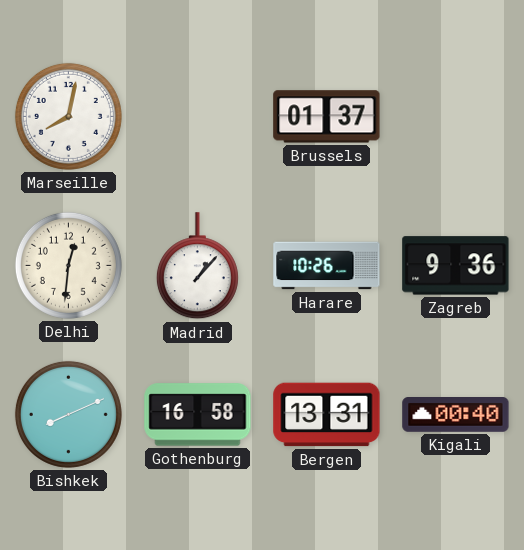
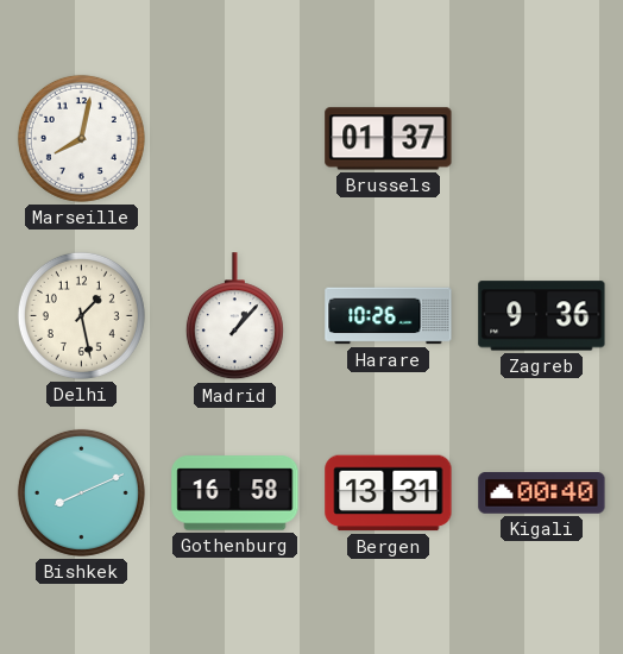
Delhi: 12:31 -> 1:28 (81, 315)
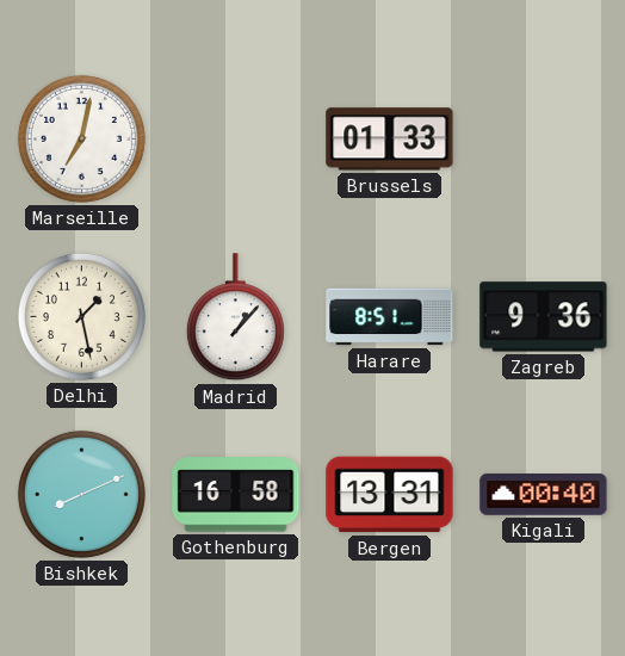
Marseille: 8:02 -> 7:02 (81, 138)
Brussels: 01:37 -> 01:33 (390, 140)
Harare: 10:26 -> 8:51 (390, 317)
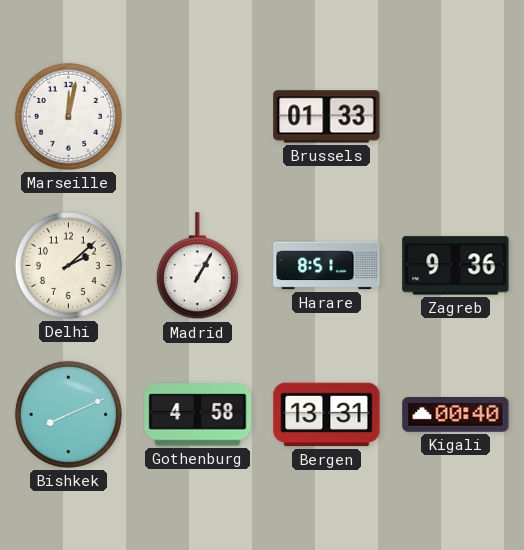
Marseille: 7:02 -> 12:02 (68, 116)
Delhi: 1:28 -> 2:08 (68, 265)
Madrid: 1:07 -> 1:05 (197, 266)
Gothenburg: 16:58 -> 4:58 (198, 415)
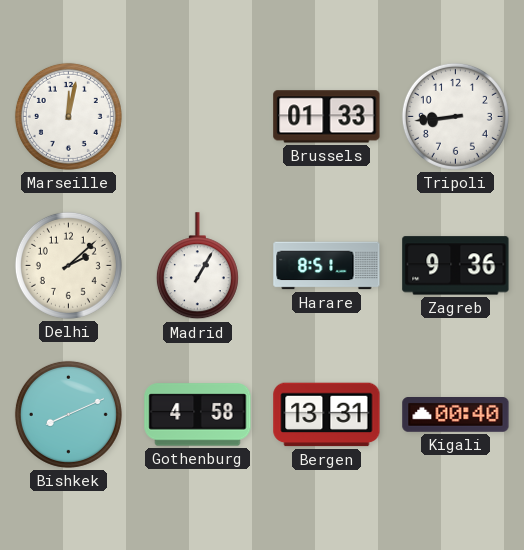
Tripoli: none -> 8:44 (455, 116)
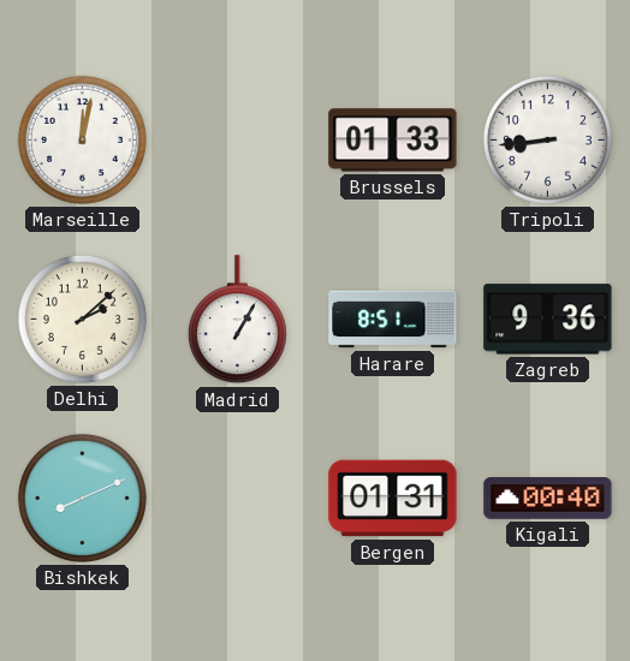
Gothenburg: 4:58 -> none (198, 415)
Bergen: 13:31 -> 01:31 (393, 499)
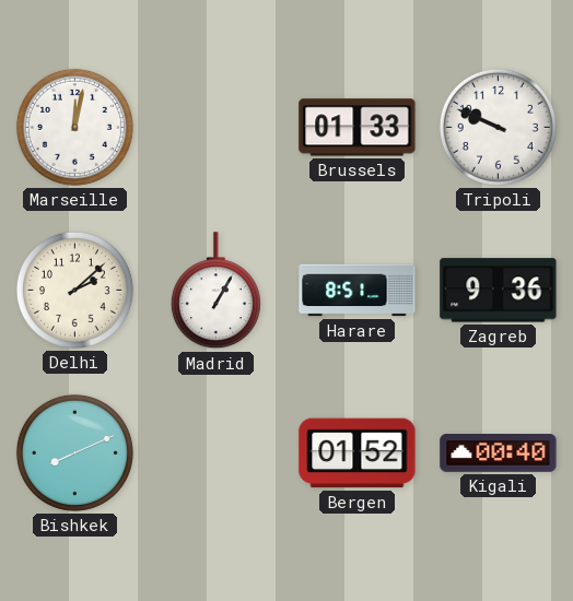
Tripoli: 8:44 -> 9:49 (498, 127)
Bergen: 01:31 -> 01:52 (358, 453)
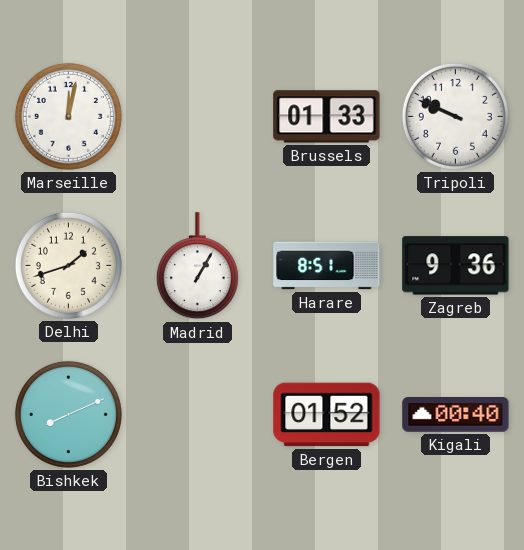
Delhi: 2:08 -> 1:42 (68, 265)
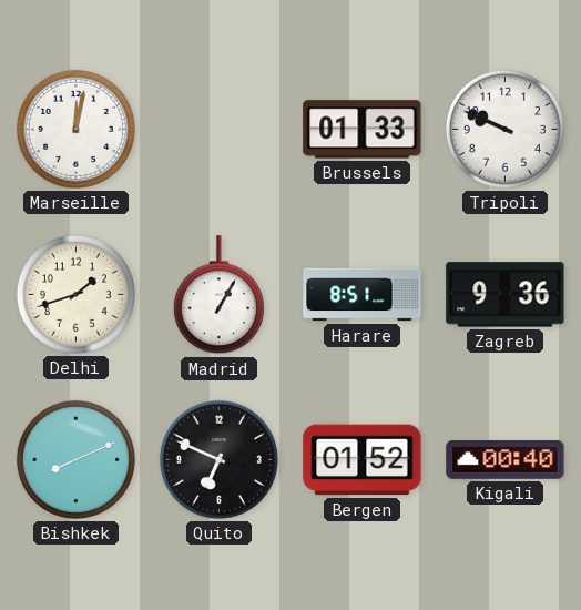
Quito: none -> 6:49 (218, 459)
